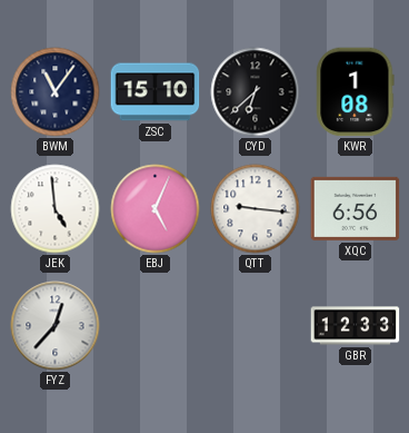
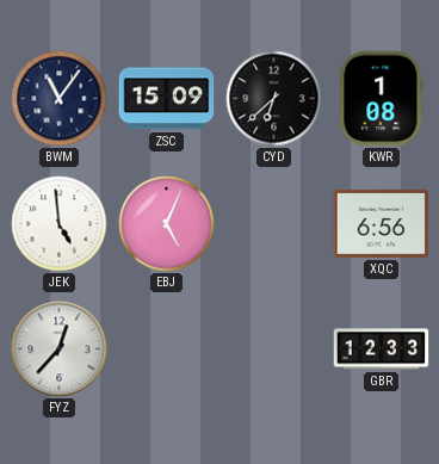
ZSC: 15:10 -> 15:09 (167, 99)
QTT: 9:16 -> none (256, 209)
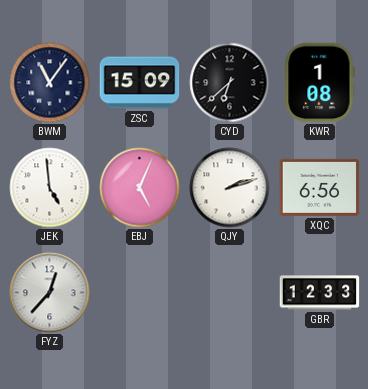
QJY: none -> 2:12 (230, 188)
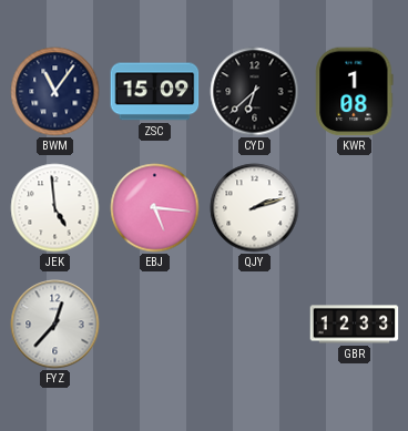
EBJ: 5:04 -> 5:16 (155, 208)
XQC: 6:56 -> none (320, 187)
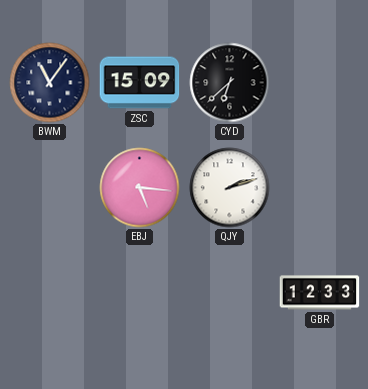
KWR: 1:08 -> none (355, 92)
JEK: 4:59 -> none (55, 208)
FYZ: 12:37 -> none (55, 325)
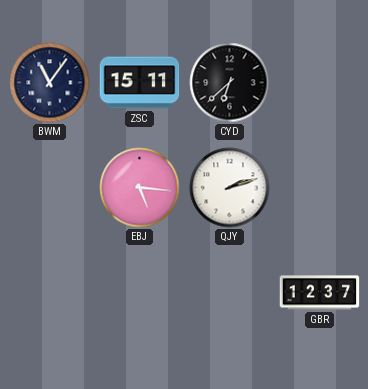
ZSC: 15:09 -> 15:11 (140, 83)
GBR: 12:33 -> 12:37 (320, 293)
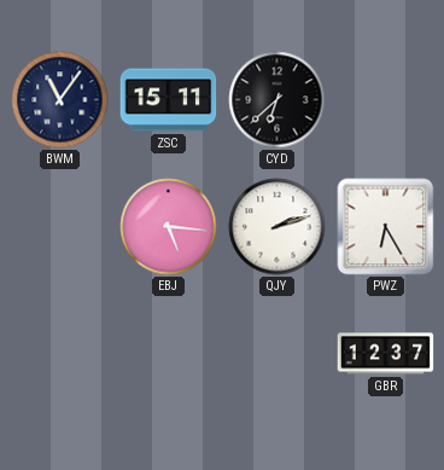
PWZ: none -> 6:25 (386, 227)
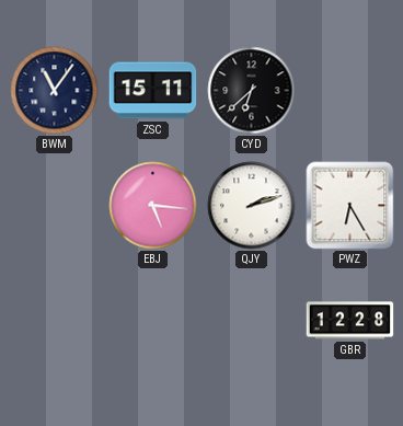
GBR: 12:37 -> 12:28 (350, 321)
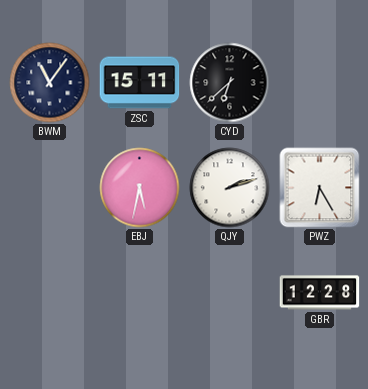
EBJ: 5:16 -> 5:32 (140, 188)
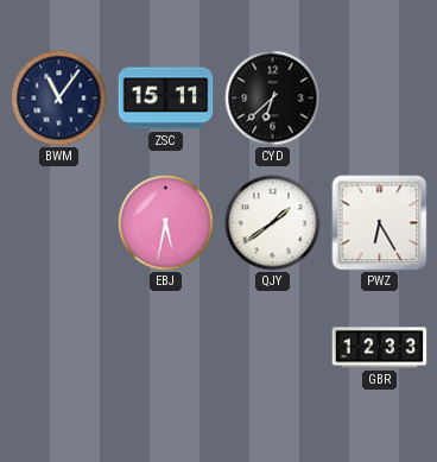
QJY: 2:12 -> 1:39 (273, 223)
GBR: 12:28 -> 12:33 (380, 348)
